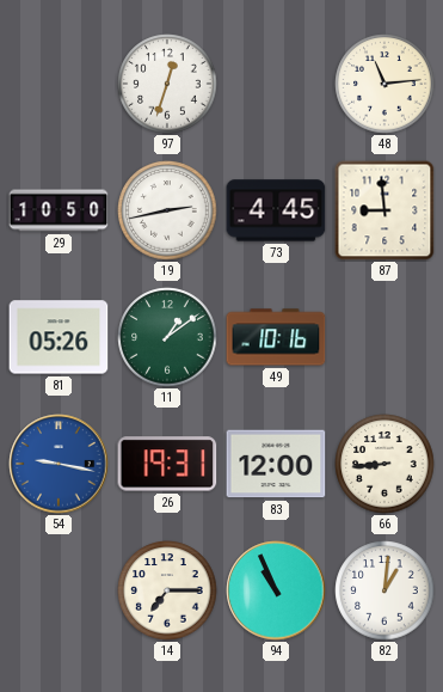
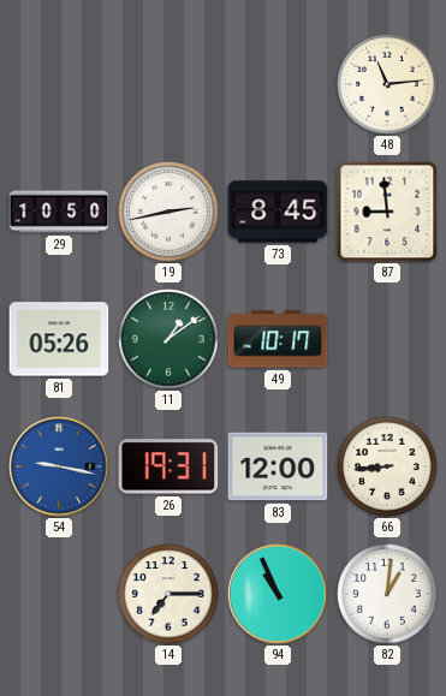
97: 12:33 -> none (167, 84)
73: 4:45 -> 8:45 (278, 212)
49: 10:16 -> 10:17 (278, 339)
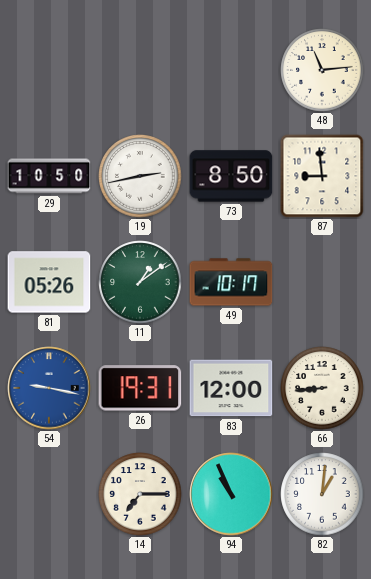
73: 8:45 -> 8:50 (231, 176)
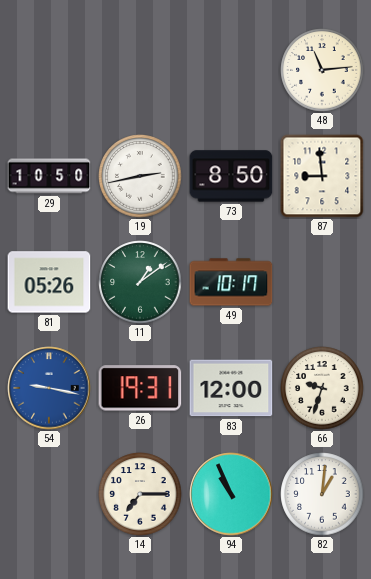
66: 8:44 -> 9:33 (322, 388)
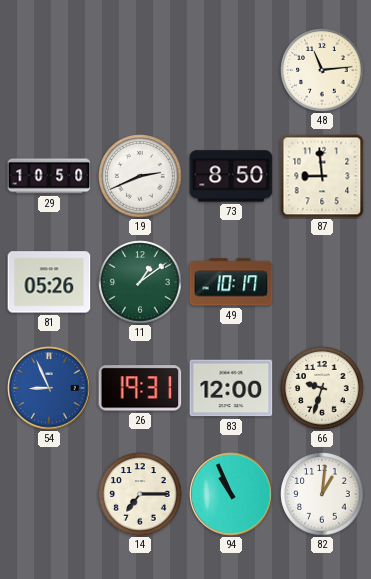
19: 2:43 -> 2:41 (140, 176)
54: 9:17 -> 8:56 (49, 388)
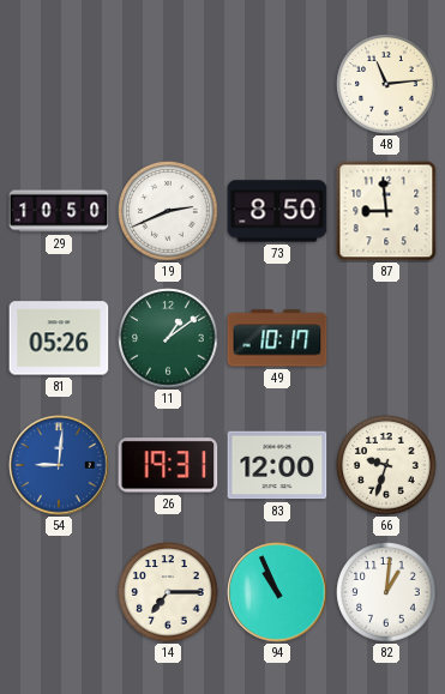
54: 8:56 -> 9:01 (59, 465)
